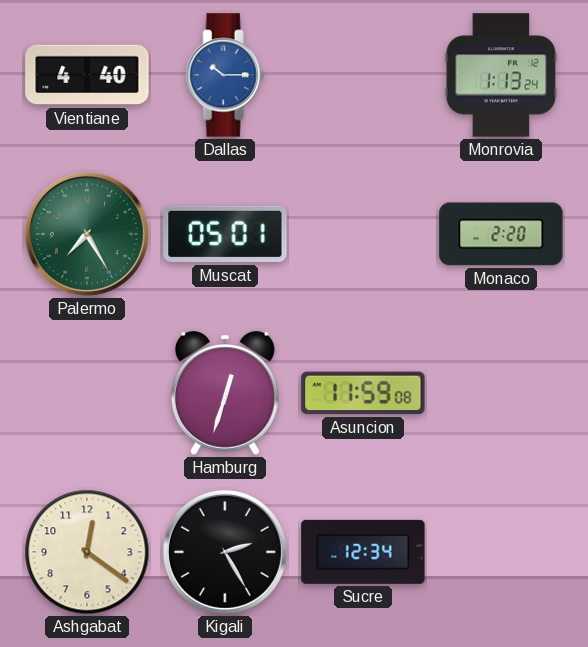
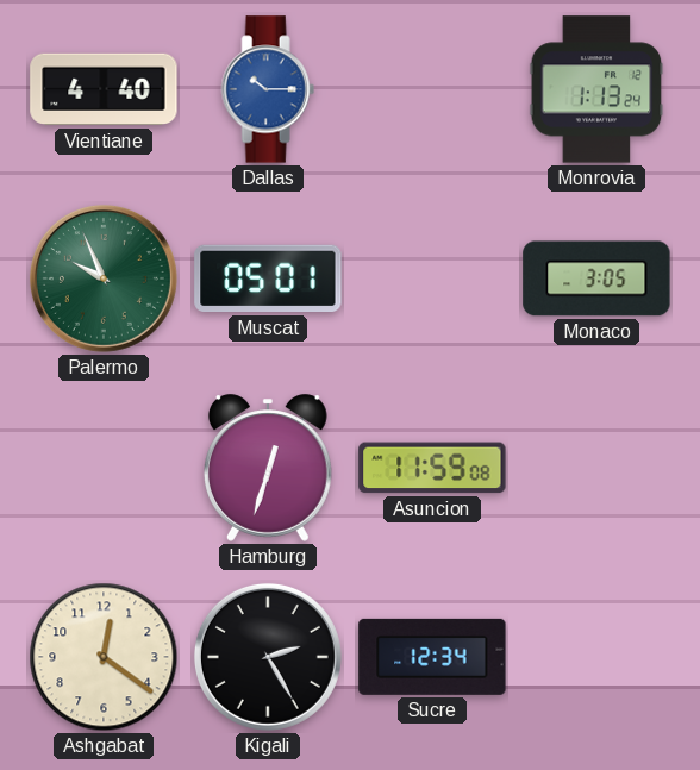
Palermo: 7:25 -> 9:56 (104, 278)
Monaco: 2:20 -> 3:05 (596, 278)
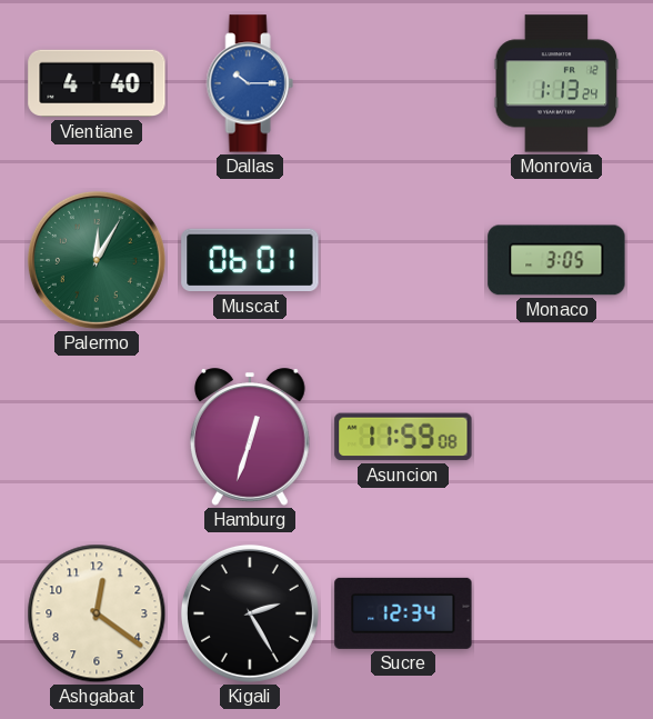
Palermo: 9:56 -> 12:05 (97, 260)
Muscat: 05:01 -> 06:01 (250, 260)
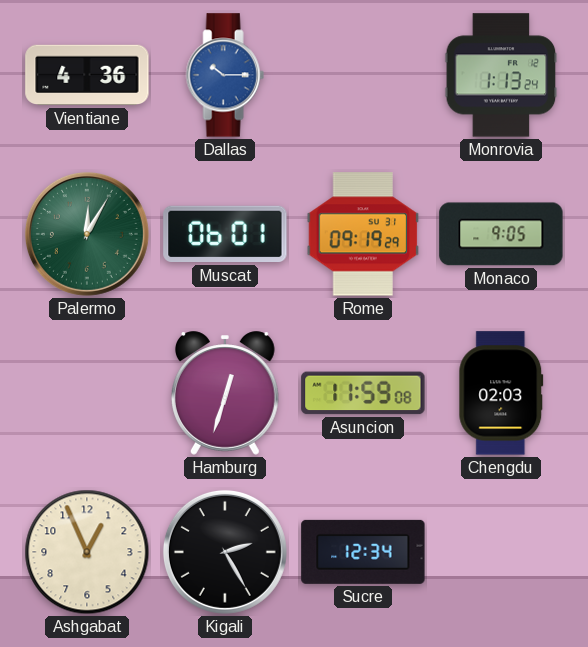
Vientiane: 4:40 -> 4:36 (87, 75)
Rome: none -> 09:19 (363, 234)
Monaco: 3:05 -> 9:05 (501, 234)
Chengdu: none -> 02:03 (501, 393)
Ashgabat: 12:21 -> 12:56 (87, 552)
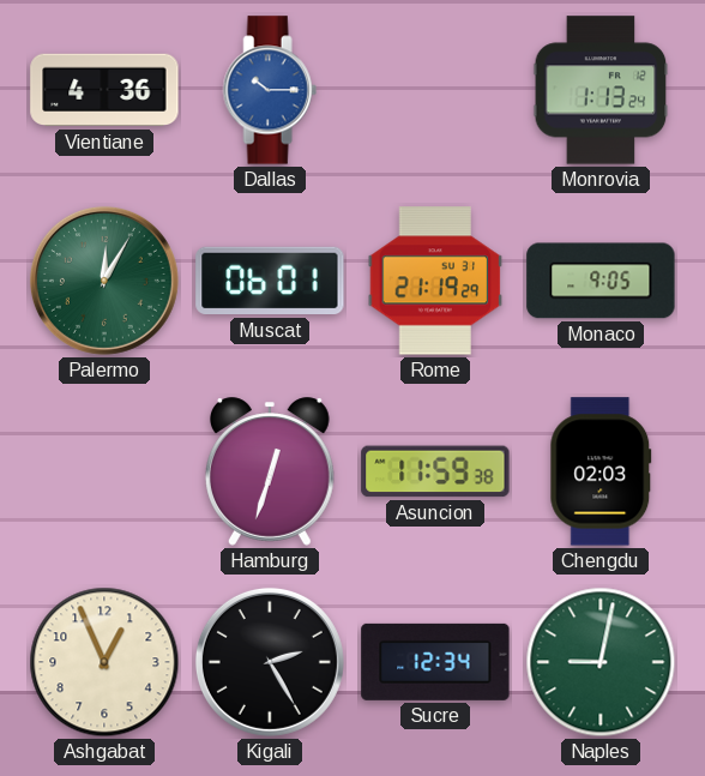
Rome: 09:19 -> 21:19 (435, 281)
Asuncion: 11:59:08 -> 11:59:38 (435, 471)
Naples: none -> 9:02 (601, 662)
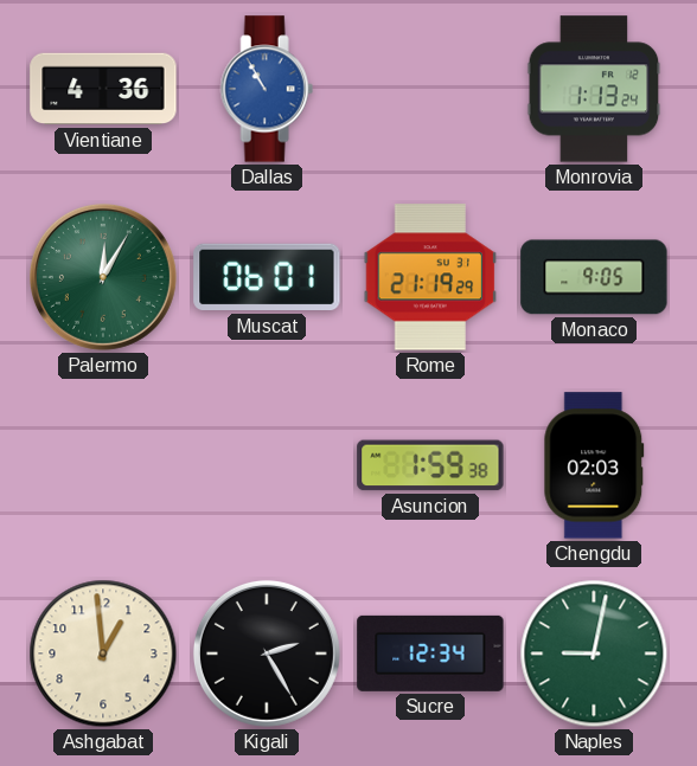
Dallas: 10:15 -> 10:55 (267, 89)
Hamburg: 12:33 -> none (270, 471)
Asuncion: 11:59 -> 1:59 (430, 465)
Ashgabat: 12:56 -> 12:59 (103, 654)
